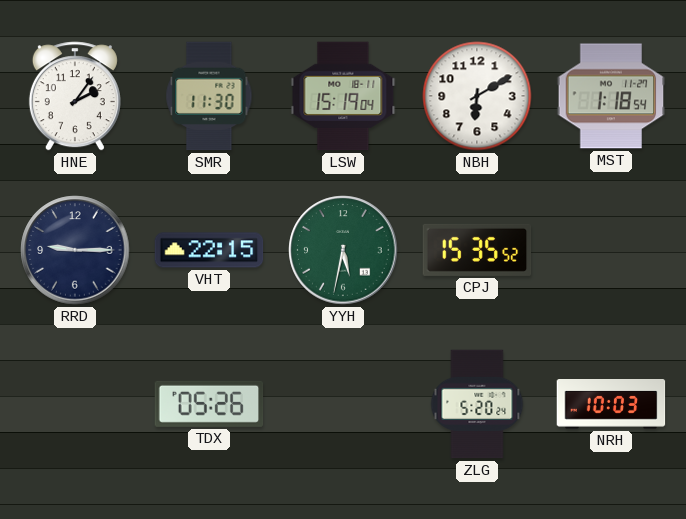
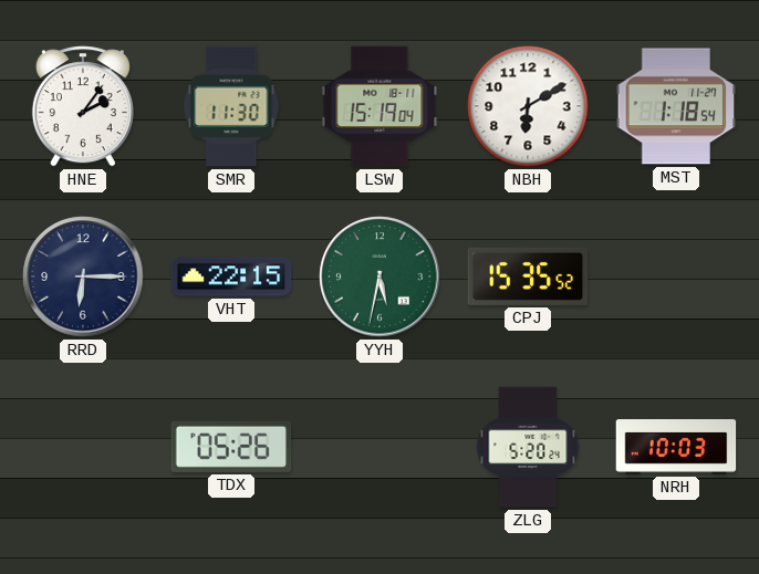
RRD: 9:15 -> 6:15 (83, 276)
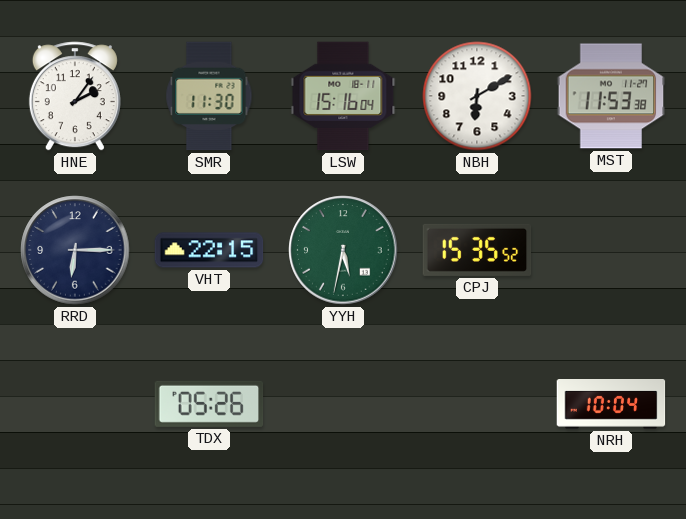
LSW: 15:19 -> 15:16 (343, 96)
MST: 1:18 -> 11:53 (611, 96)
ZLG: 5:20 -> none (528, 447)
NRH: 10:03 -> 10:04 (611, 405)
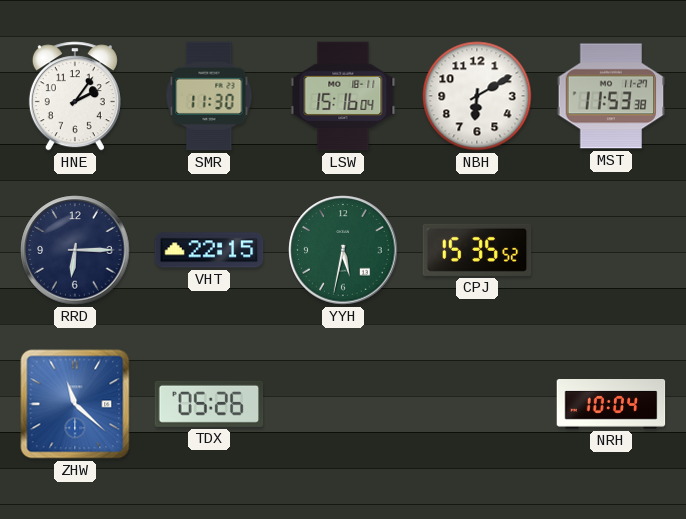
ZHW: none -> 11:22 (75, 404)
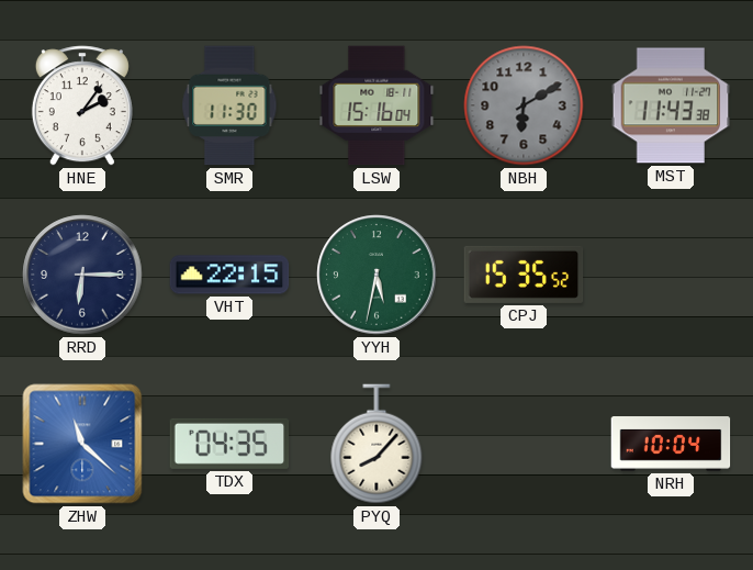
NBH dial: white -> grey (524, 105)
MST: 11:53 -> 11:43 (671, 105)
TDX: 05:26 -> 04:35 (229, 444)
PYQ: none -> 8:07 (376, 444)
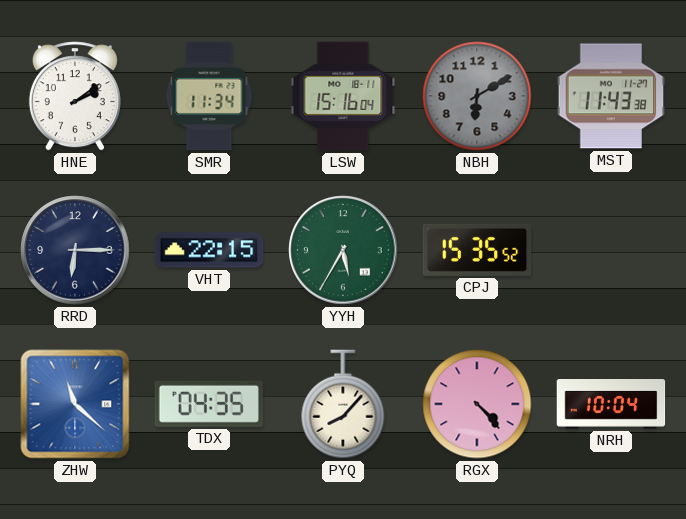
HNE: 2:06 -> 2:09 (75, 96)
SMR: 11:30 -> 11:34 (209, 96)
YYH: 5:32 -> 5:35 (343, 250)
RGX: none -> 4:23 (477, 404)
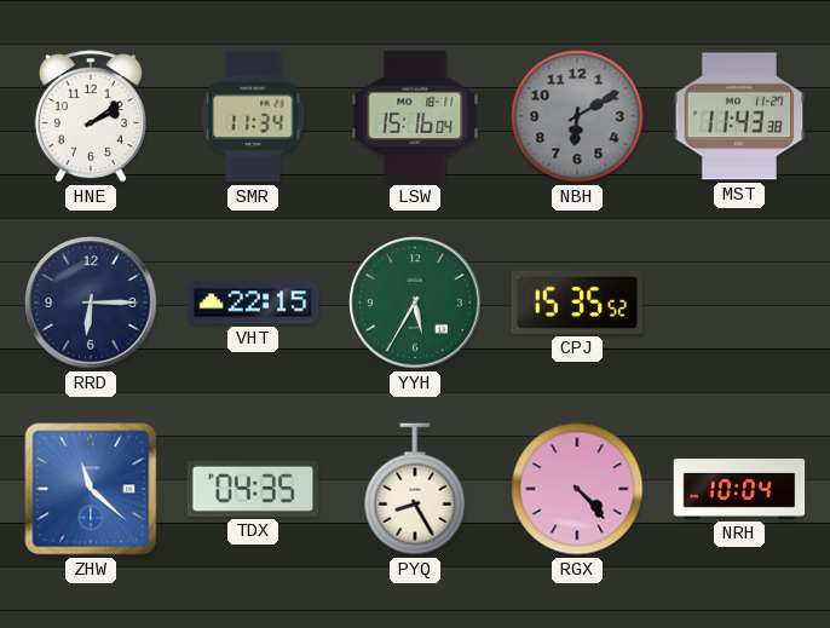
PYQ: 8:07 -> 8:25 (415, 489)
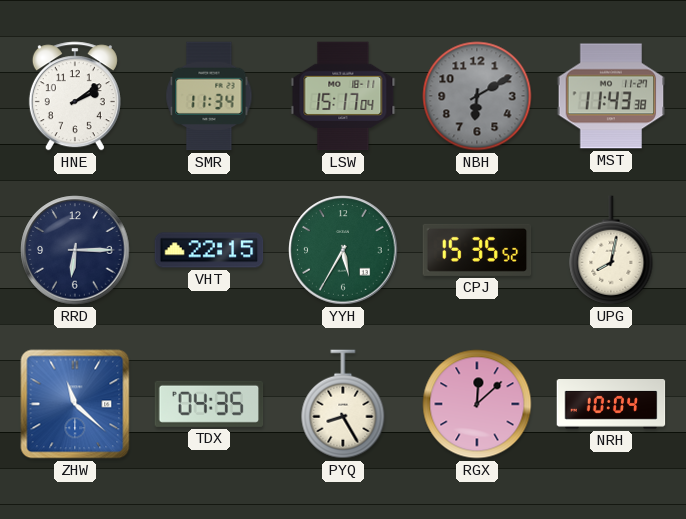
LSW: 15:16 -> 15:17 (343, 96)
UPG: none -> 8:02 (611, 250)
RGX: 4:23 -> 12:08 (477, 404)
